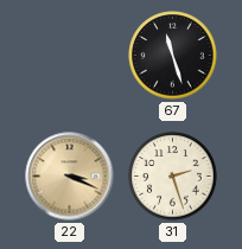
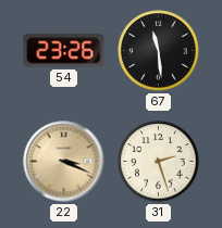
54: none -> 23:26 (64, 51)
67: 11:27 -> 11:29 (159, 51)
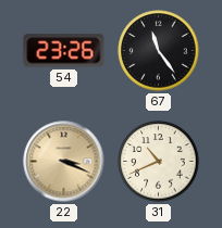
67: 11:29 -> 11:24 (159, 51)
31: 2:27 -> 10:41 (159, 162)
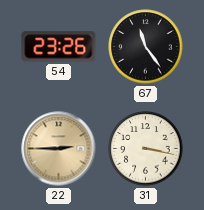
22: 3:19 -> 2:45 (59, 149)
31: 10:41 -> 3:17 (146, 149)
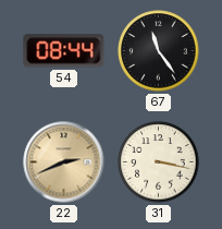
54: 23:26 -> 08:44 (64, 51)
22: 2:45 -> 2:41 (64, 162)
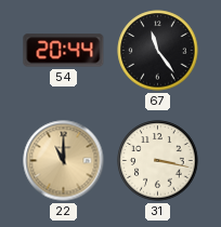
54: 08:44 -> 20:44 (64, 51)
22: 2:41 -> 11:00 (64, 161)
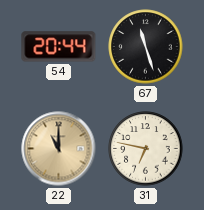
67: 11:24 -> 11:27 (146, 47)
31: 3:17 -> 6:47 (146, 149)
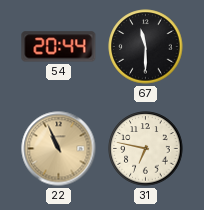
67: 11:27 -> 11:30 (146, 47)
22: 11:00 -> 10:56 (59, 149)
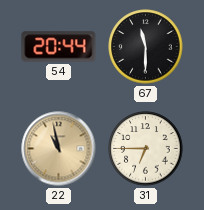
22: 10:56 -> 10:58 (59, 149)
31: 6:47 -> 6:45 (146, 149)
